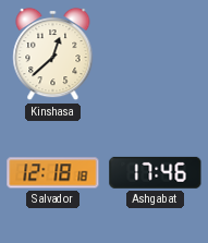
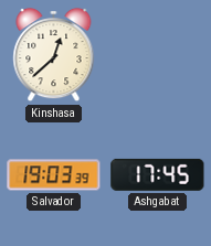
Salvador: 12:18 -> 19:03 (54, 175)
Ashgabat: 17:46 -> 17:45 (158, 174)
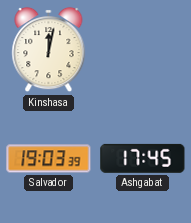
Kinshasa: 12:38 -> 12:02 (49, 50)
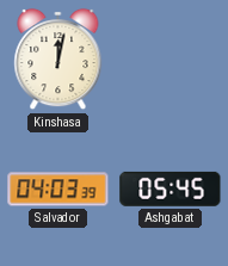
Salvador: 19:03 -> 04:03 (58, 190)
Ashgabat: 17:45 -> 05:45 (171, 188)
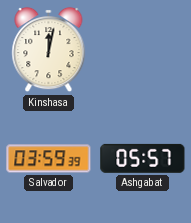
Salvador: 04:03 -> 03:59 (49, 159)
Ashgabat: 05:45 -> 05:57 (143, 158)
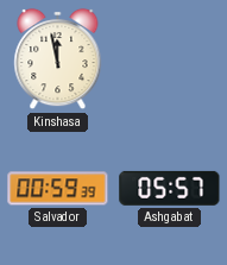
Kinshasa: 12:02 -> 11:58 (58, 59)
Salvador: 03:59 -> 00:59 (58, 189)
